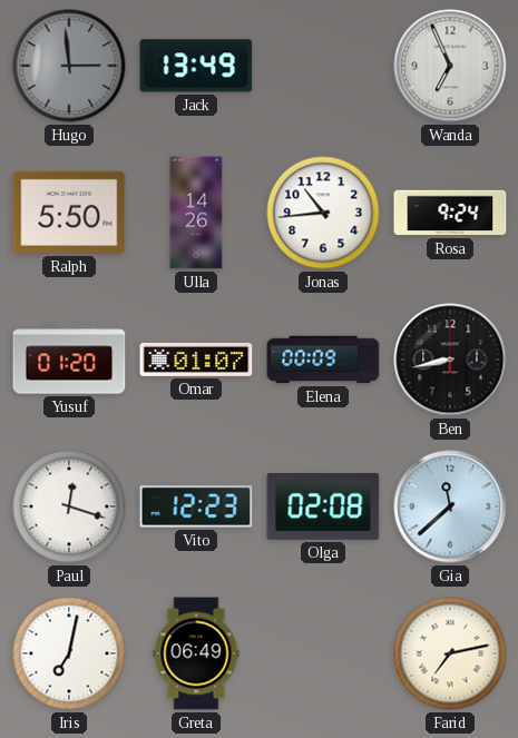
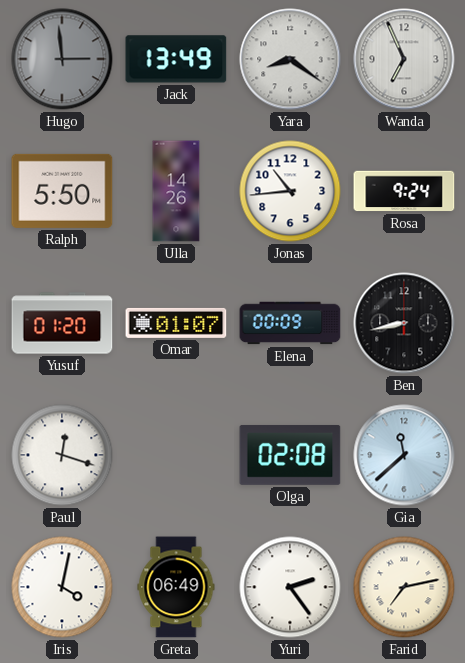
Yara: none -> 8:21 (290, 59)
Vito: 12:23 -> none (196, 506)
Iris: 7:02 -> 4:02 (62, 587)
Yuri: none -> 2:24 (290, 587)
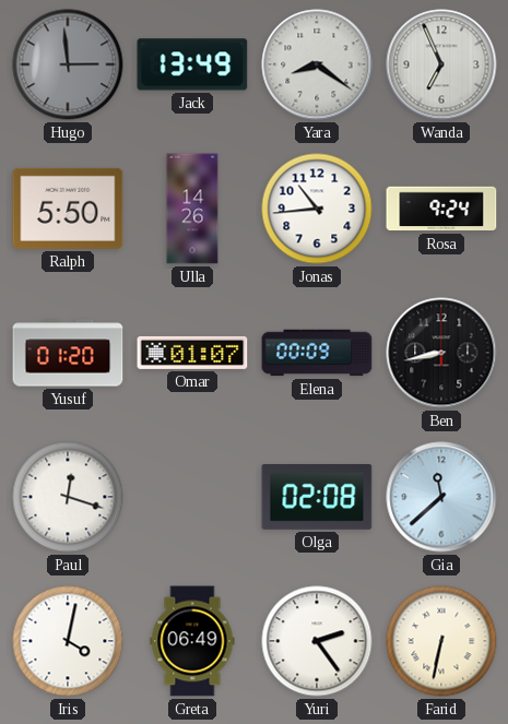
Farid: 7:13 -> 6:32 (441, 641)
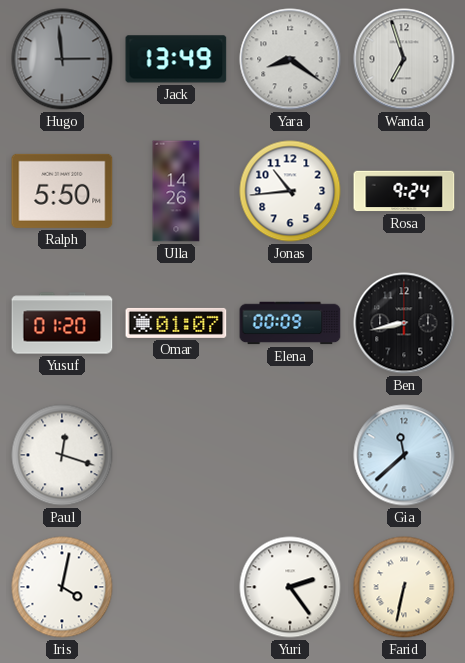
Wanda: 6:56 -> 6:57 (404, 59)
Olga: 02:08 -> none (317, 497)
Greta: 06:49 -> none (192, 641)
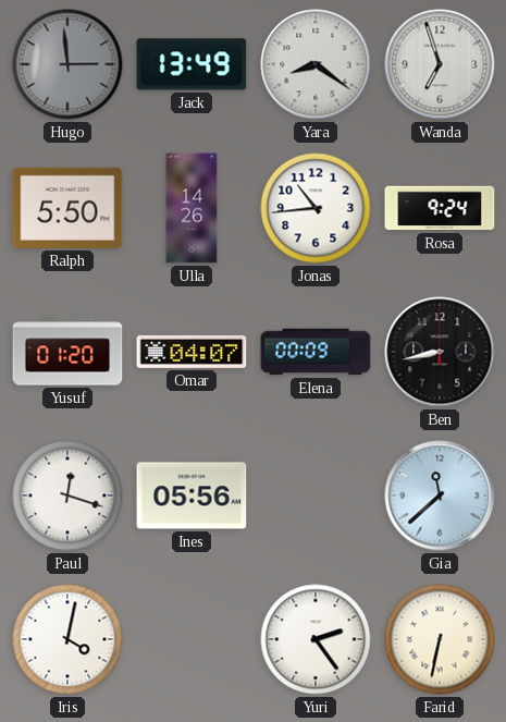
Omar: 01:07 -> 04:07 (192, 352)
Ines: none -> 05:56 (192, 495)
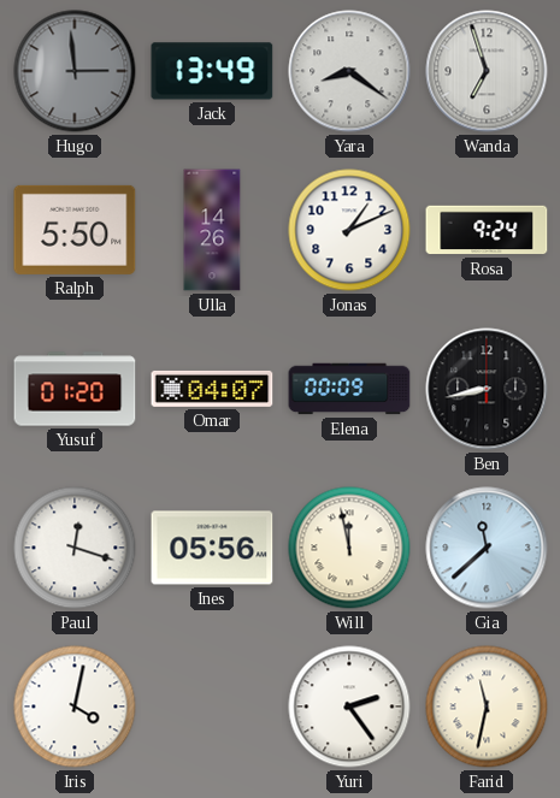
Jonas: 10:44 -> 1:11 (349, 230)
Will: none -> 11:58 (349, 548)
Farid: 6:32 -> 11:32 (487, 707)
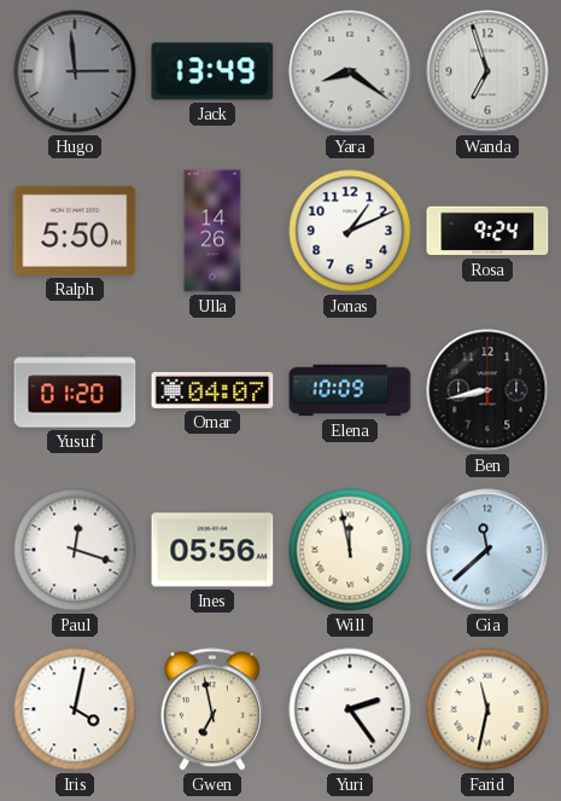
Elena: 00:09 -> 10:09 (350, 390)
Gwen: none -> 6:58 (212, 709)
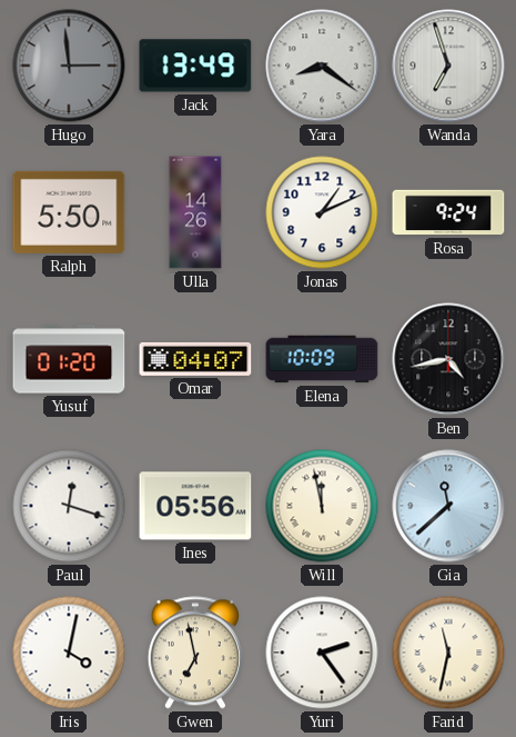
Ben: 8:43 -> 4:43 (448, 359)
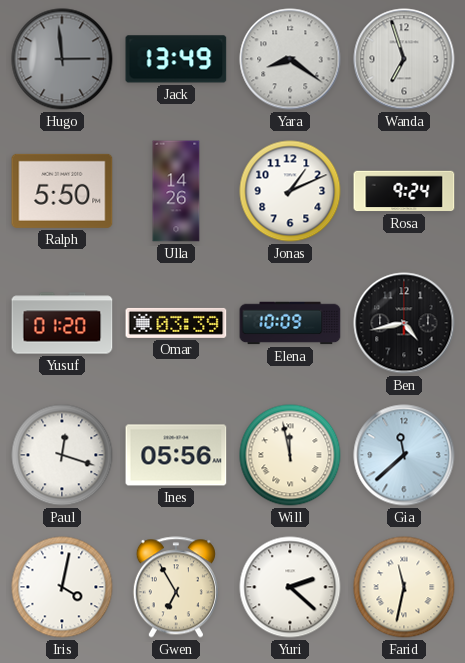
Omar: 04:07 -> 03:39 (176, 323)
Gwen: 6:58 -> 6:55 (176, 587)
Yuri: 2:24 -> 2:22 (290, 587)
